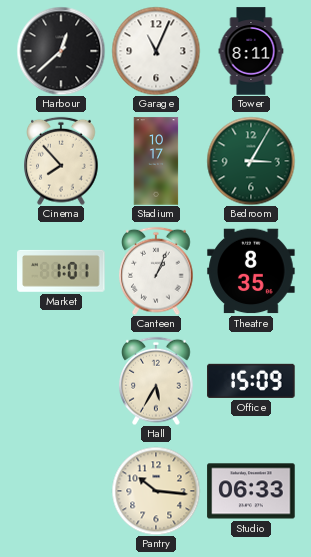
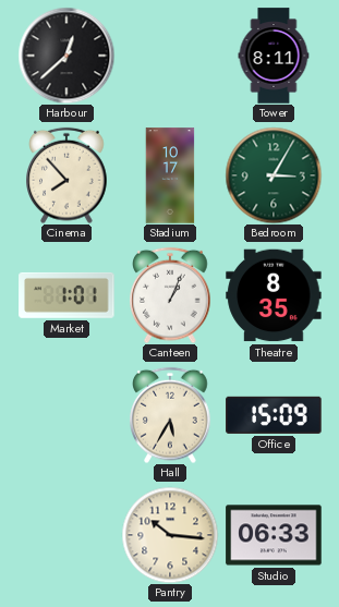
Garage: 11:04 -> none (156, 51)
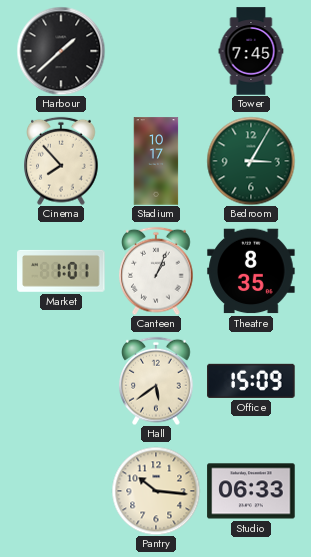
Harbour: 12:38 -> 1:38 (61, 51)
Tower: 8:11 -> 7:45 (251, 51)
Hall: 5:35 -> 5:39 (156, 381)
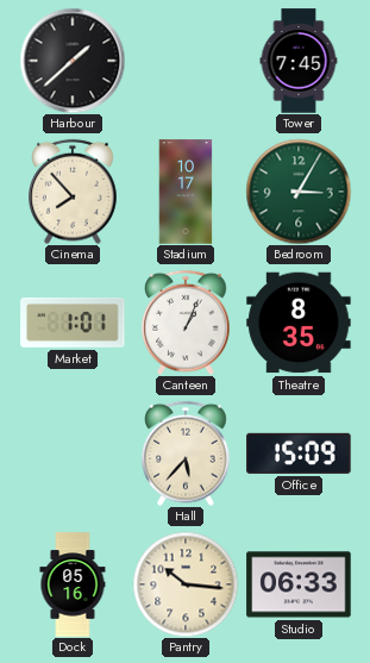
Hall: 5:39 -> 5:37 (186, 454)
Dock: none -> 05:16 (73, 584)
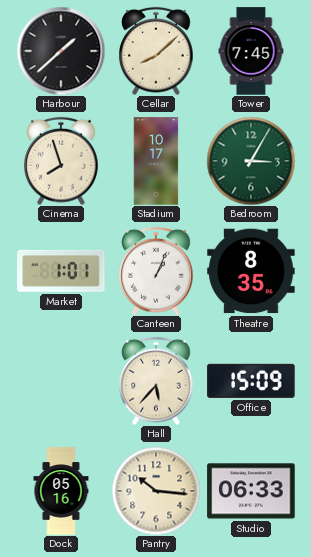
Cellar: none -> 8:08 (156, 51)
Cinema: 7:53 -> 7:57 (61, 161)
